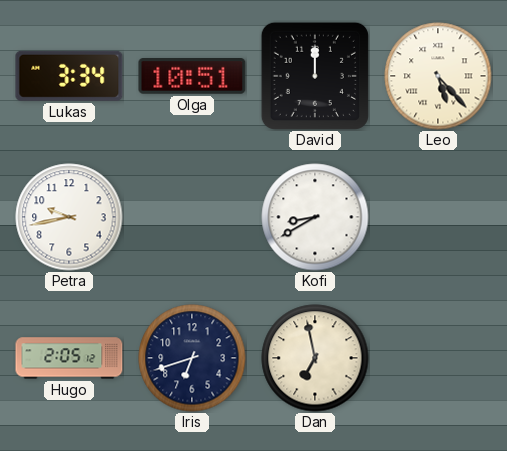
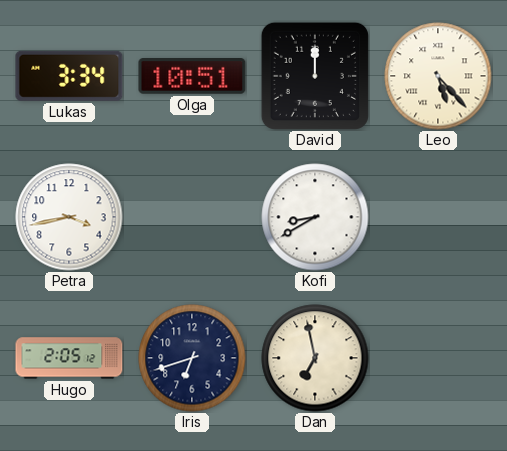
Petra: 9:43 -> 3:43 (69, 217)
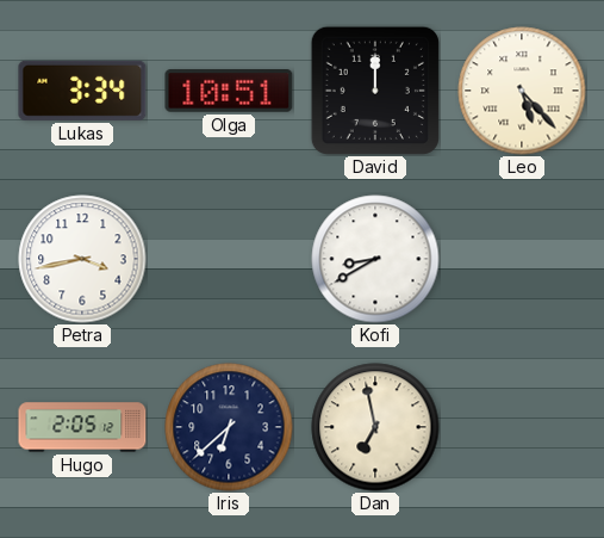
Iris: 6:42 -> 6:38 (229, 427)
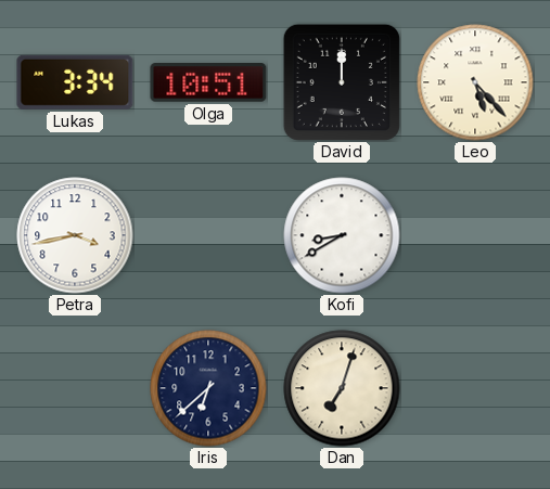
Hugo: 2:05 -> none (82, 427)
Dan: 6:58 -> 7:03 (342, 388)
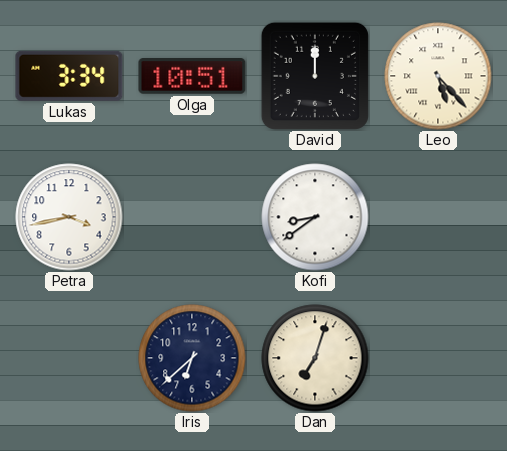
Kofi: 8:40 -> 8:39 (315, 217)
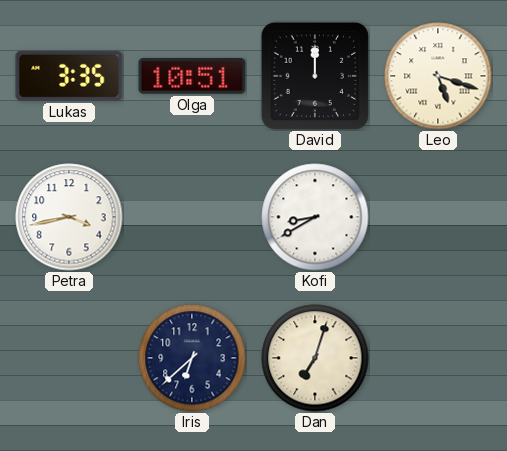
Lukas: 3:34 -> 3:35 (69, 76)
Leo: 5:23 -> 5:18 (438, 76)
Kofi: 8:39 -> 8:40 (315, 217)
